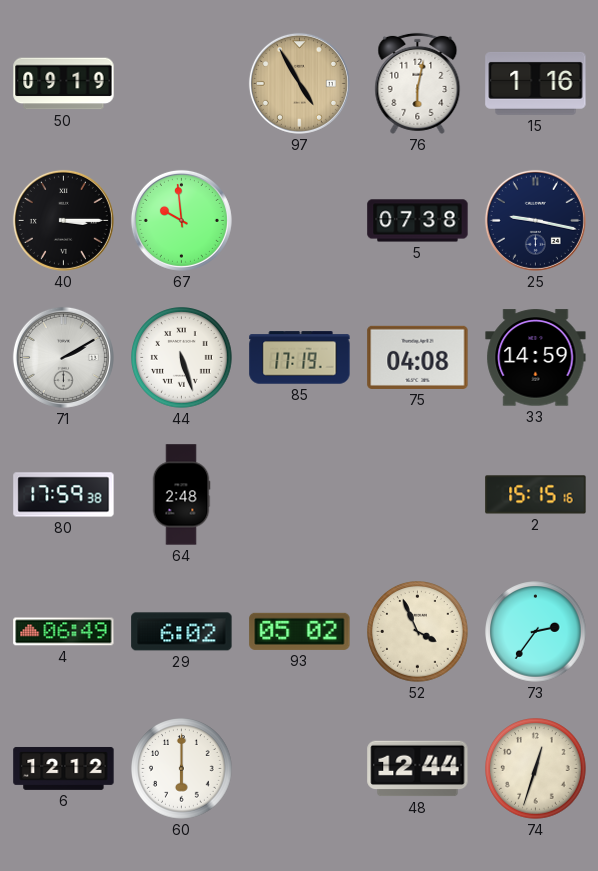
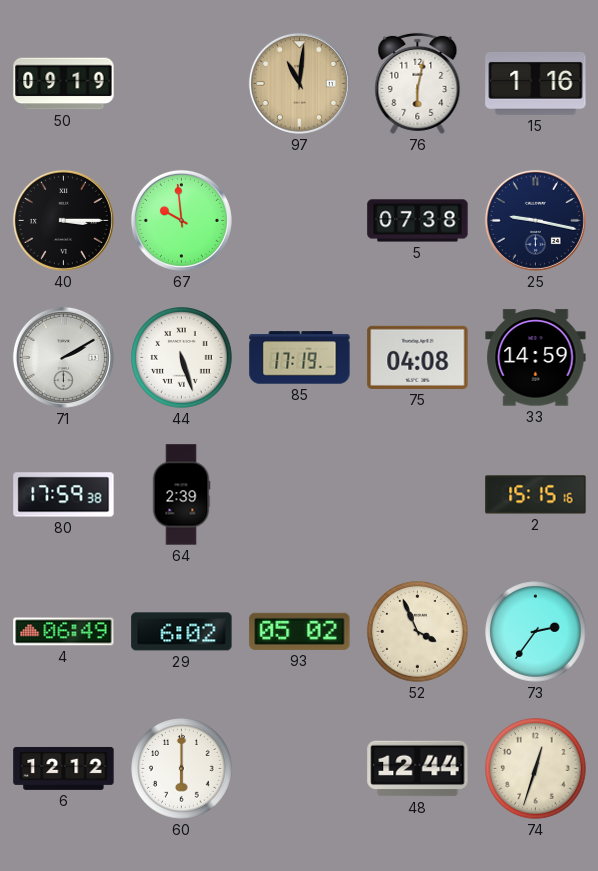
97: 4:55 -> 11:01 (299, 83)
64: 2:48 -> 2:39 (181, 495)
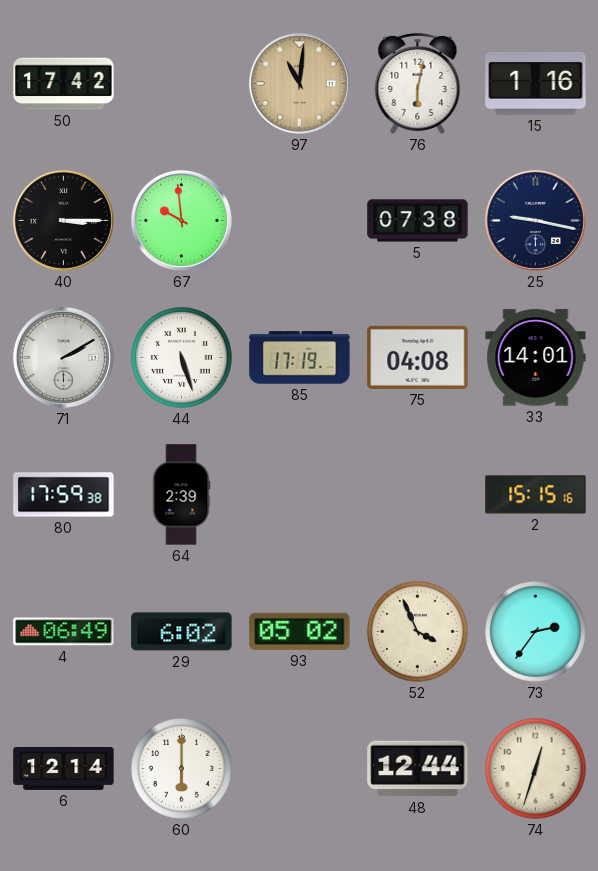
50: 09:19 -> 17:42 (64, 84)
33: 14:59 -> 14:01 (536, 358)
6: 12:12 -> 12:14 (64, 768)
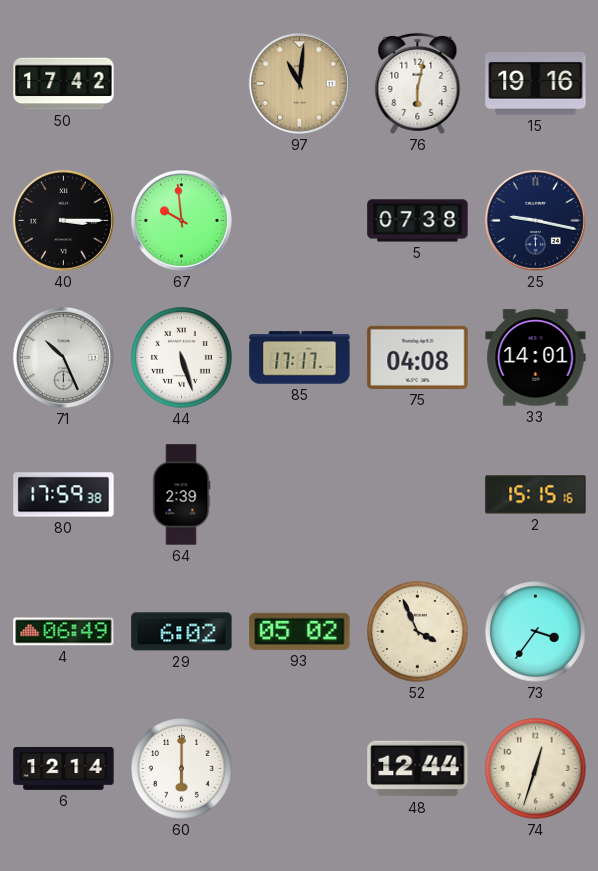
15: 1:16 -> 19:16 (536, 83)
71: 2:10 -> 10:26 (63, 357)
85: 17:19 -> 17:17 (300, 358)
73: 2:36 -> 3:36 (536, 632)
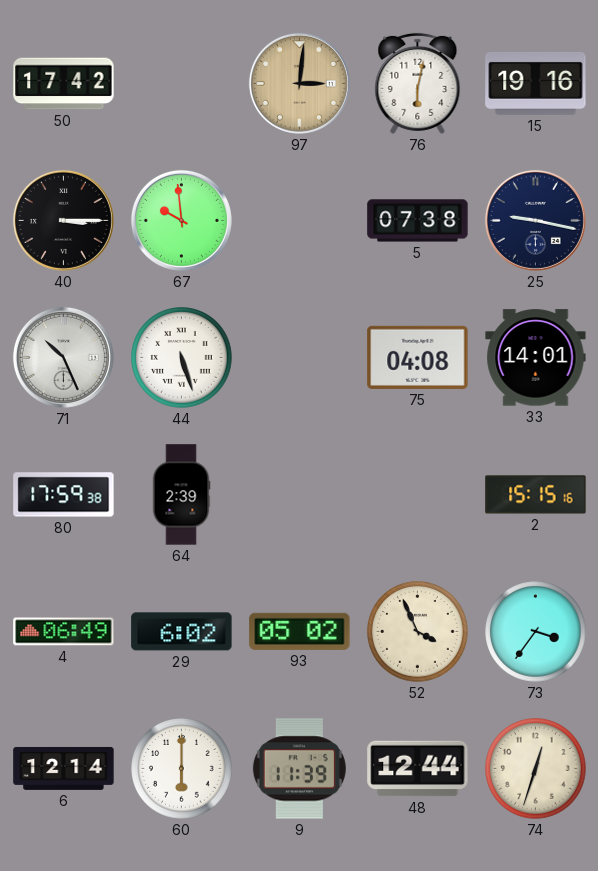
97: 11:01 -> 3:01 (299, 83)
85: 17:17 -> none (300, 358)
9: none -> 11:39 (299, 769)
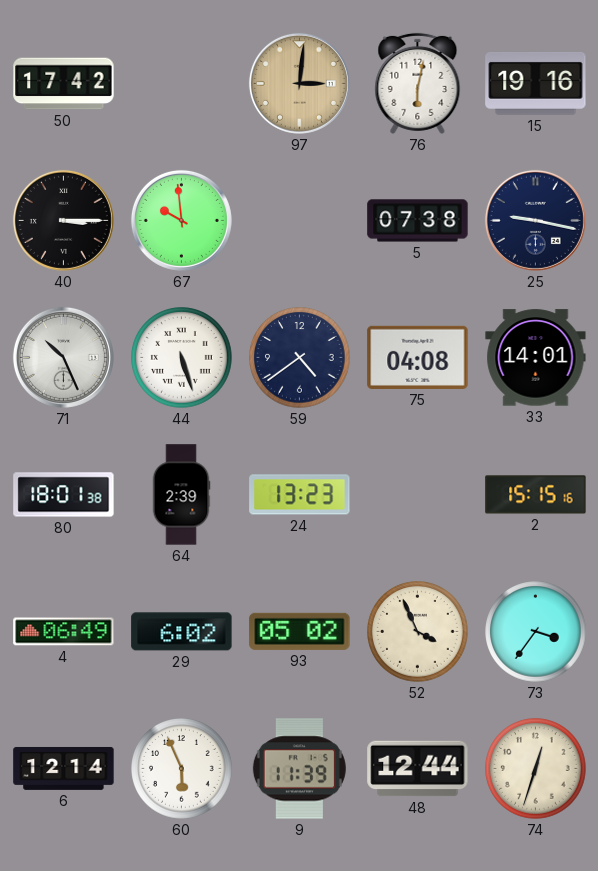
59: none -> 4:39 (300, 358)
80: 17:59 -> 18:01 (64, 495)
24: none -> 13:23 (300, 495)
60: 6:00 -> 5:56 (182, 769)
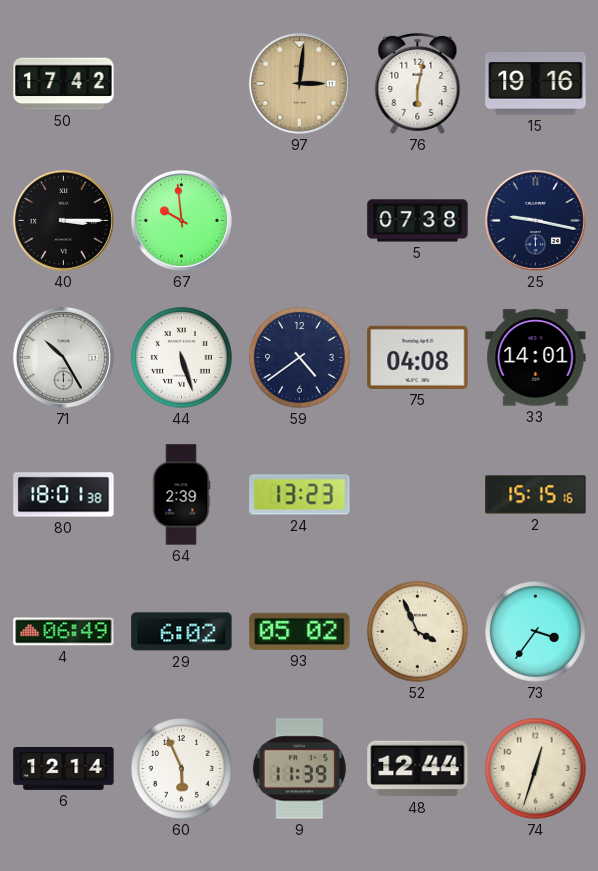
71: 10:26 -> 10:25 (63, 357)
